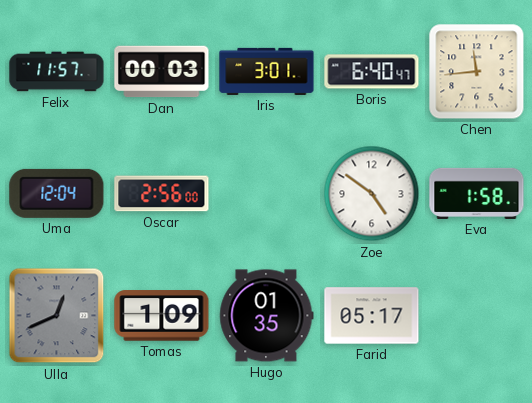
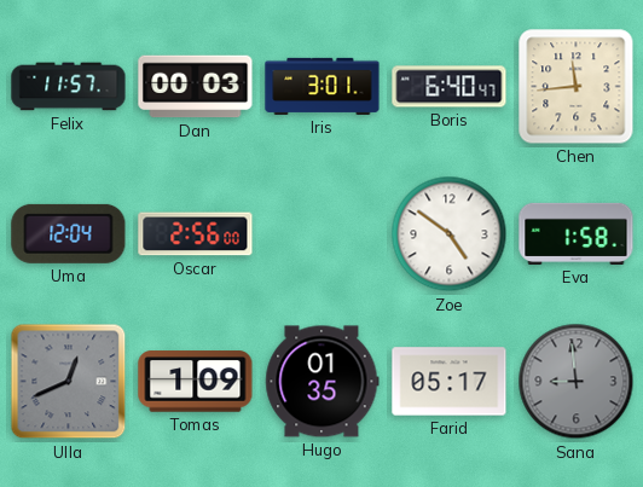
Sana: none -> 8:59 (577, 382)
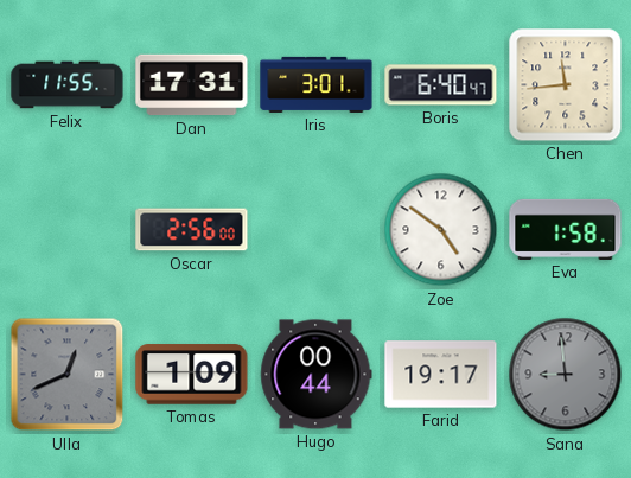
Felix: 11:57 -> 11:55 (68, 85)
Dan: 00:03 -> 17:31 (192, 85)
Uma: 12:04 -> none (69, 233)
Hugo: 01:35 -> 00:44 (317, 375)
Farid: 05:17 -> 19:17 (441, 375)
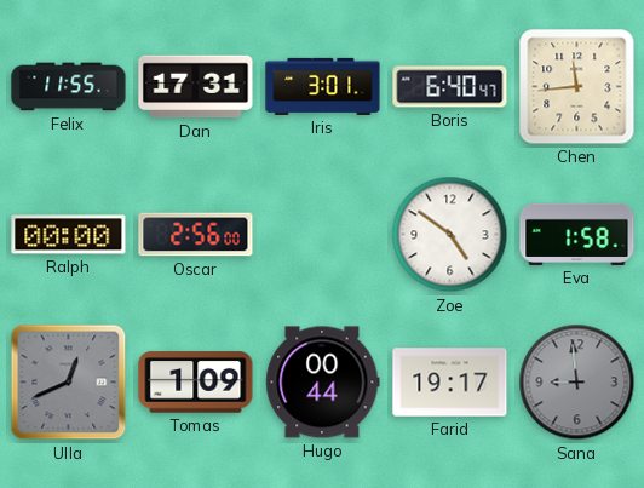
Ralph: none -> 00:00 (69, 235)
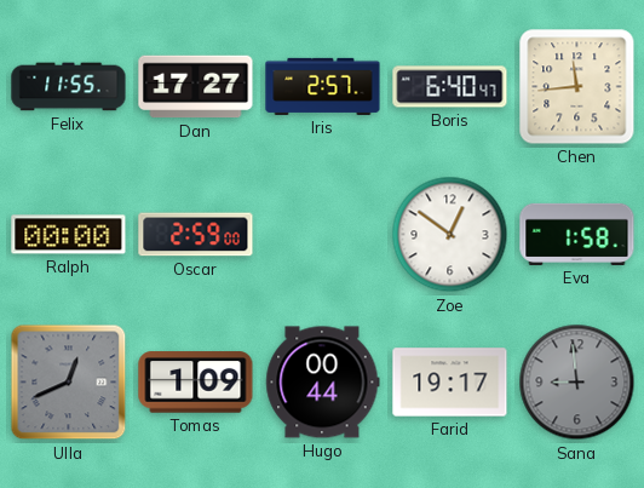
Dan: 17:31 -> 17:27 (196, 87)
Iris: 3:01 -> 2:57 (323, 86)
Oscar: 2:56 -> 2:59 (196, 235)
Zoe: 4:51 -> 12:51 (450, 235)
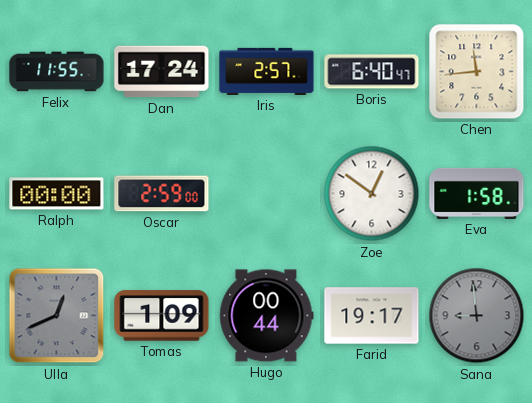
Dan: 17:27 -> 17:24 (162, 72)
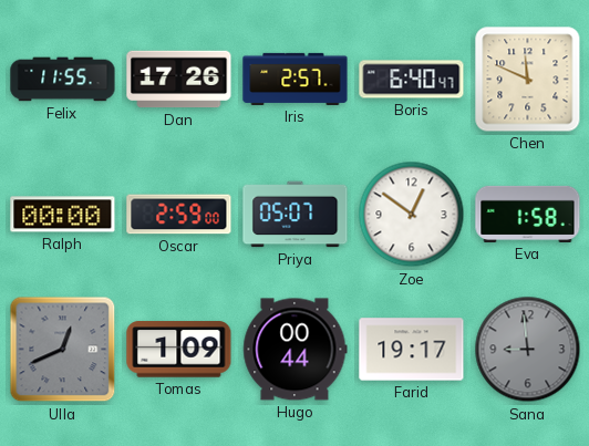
Dan: 17:24 -> 17:26 (179, 80)
Chen: 11:44 -> 11:49 (528, 80)
Priya: none -> 05:07 (296, 215)
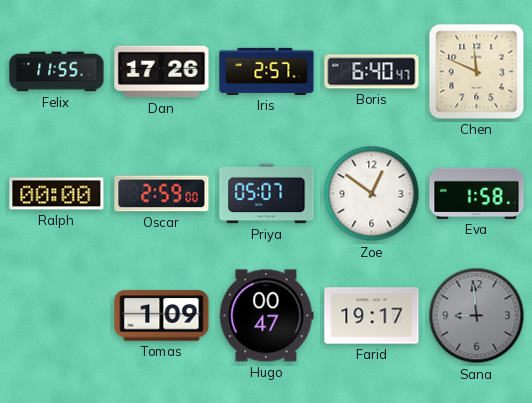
Ulla: 12:41 -> none (63, 350)
Hugo: 00:44 -> 00:47 (267, 316)
